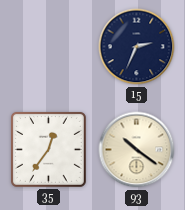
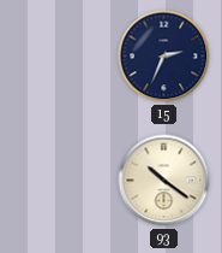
35: 12:36 -> none (48, 149)
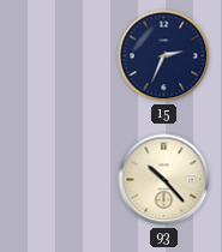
93: 10:21 -> 10:23 (164, 180)
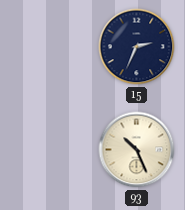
93: 10:23 -> 10:26 (137, 150)
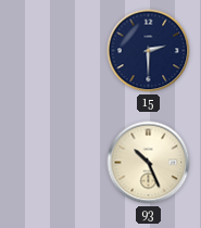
15: 2:34 -> 2:30 (149, 51)
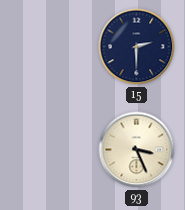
93: 10:26 -> 3:26 (137, 150)
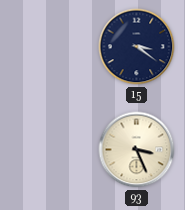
15: 2:30 -> 3:21 (137, 47)
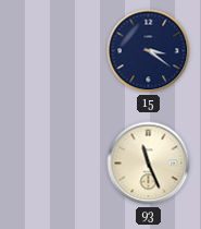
93: 3:26 -> 11:26 (149, 164)
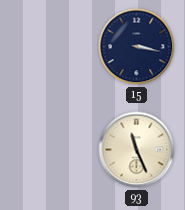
15: 3:21 -> 3:17 (137, 47)
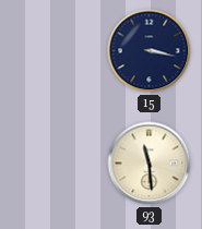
93: 11:26 -> 11:29 (150, 164)
